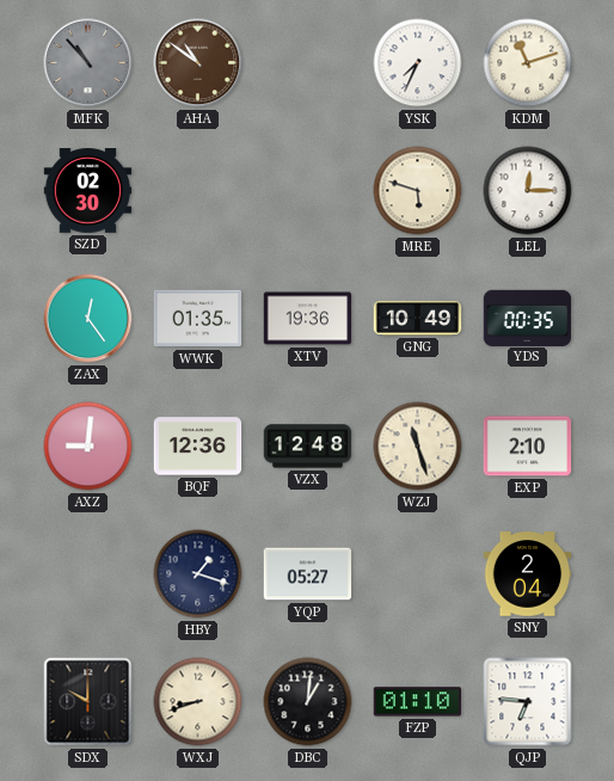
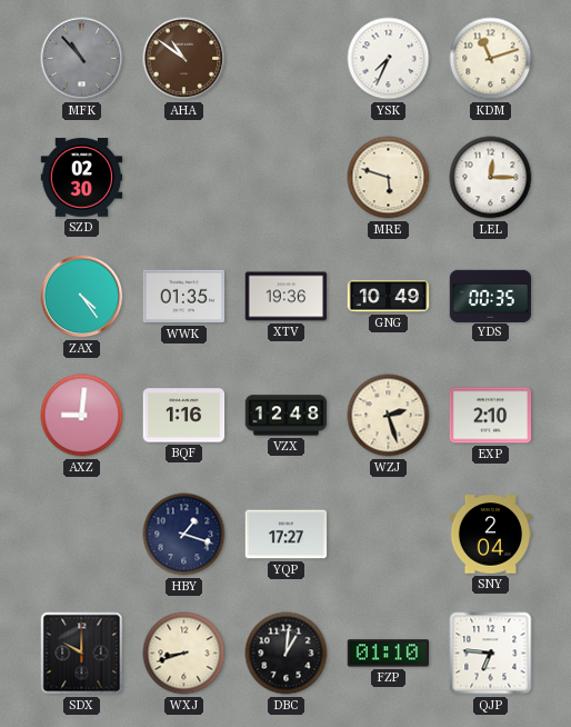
ZAX: 12:24 -> 4:24 (82, 297)
BQF: 12:36 -> 1:16 (184, 416)
WZJ: 11:27 -> 2:27 (389, 416)
YQP: 05:27 -> 17:27 (287, 535)
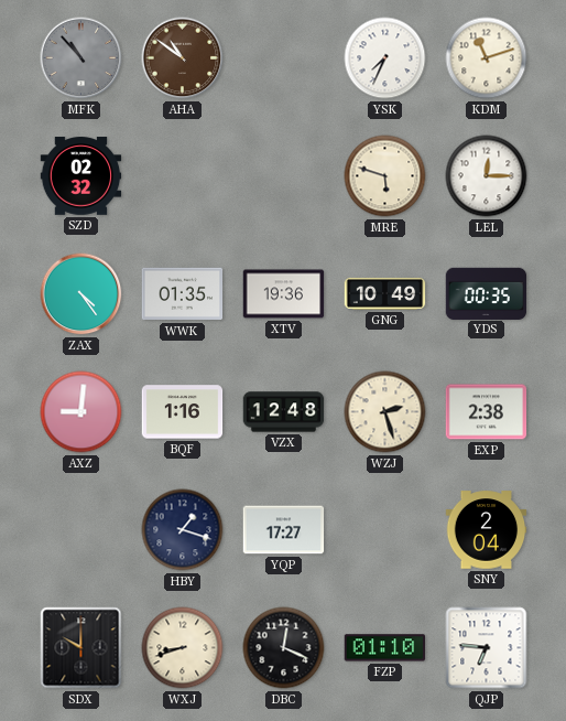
SZD: 02:30 -> 02:32 (81, 176)
EXP: 2:10 -> 2:38 (487, 412)
DBC: 1:01 -> 12:19 (284, 648)
